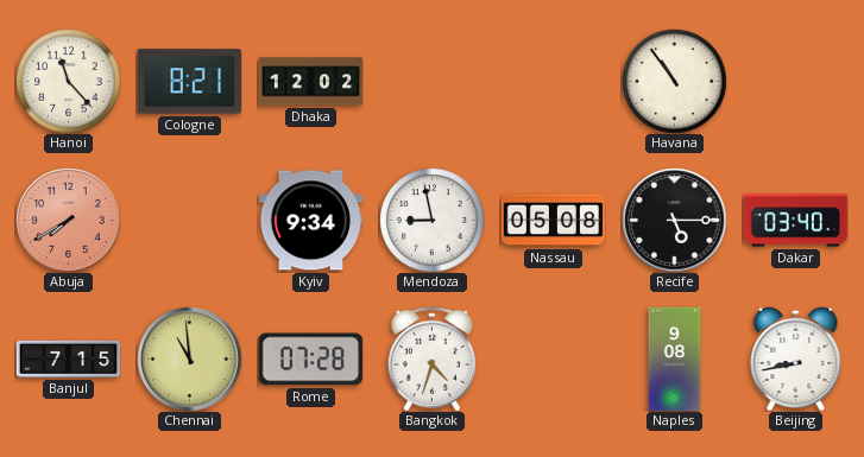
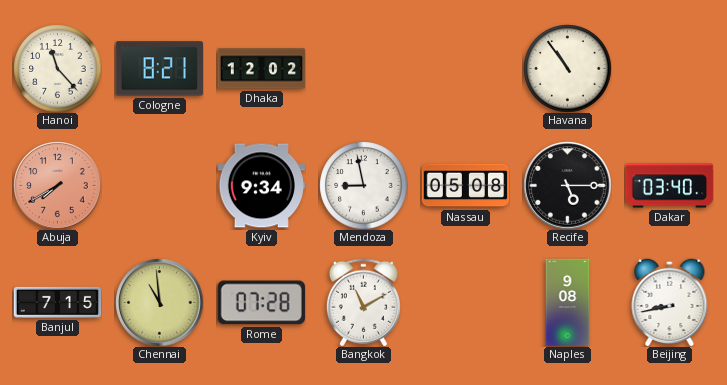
Bangkok: 4:33 -> 11:10 (363, 302)
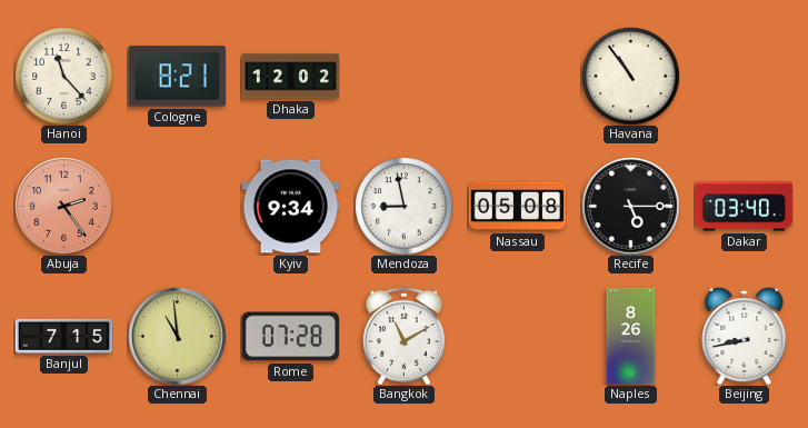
Abuja: 7:40 -> 2:24 (63, 206)
Naples: 9:08 -> 8:26 (631, 336)
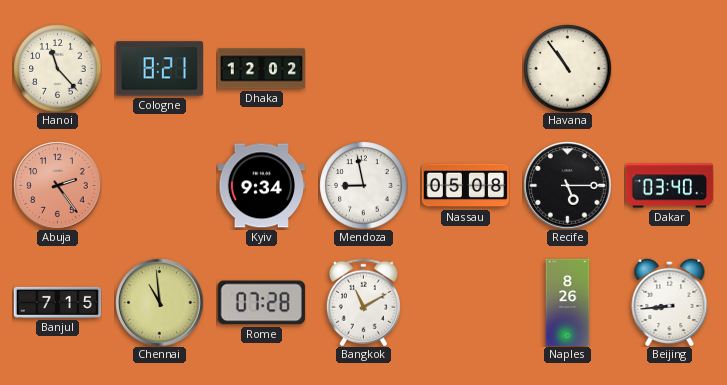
Beijing: 8:43 -> 8:44 (670, 302)
